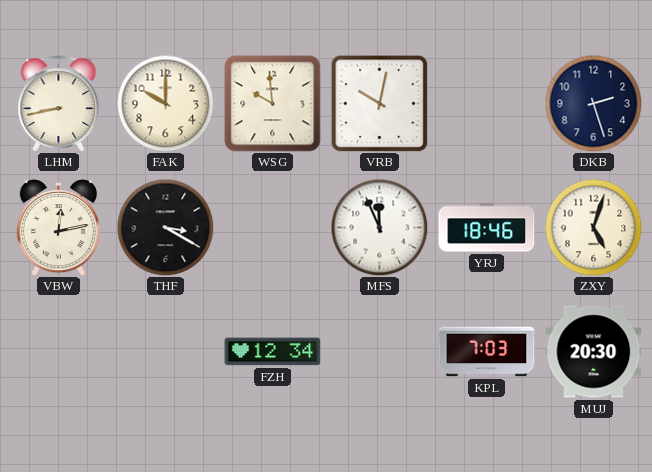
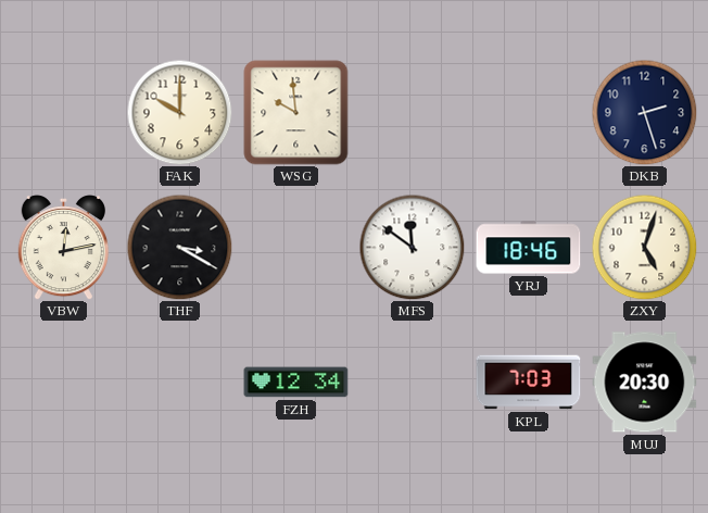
LHM: 8:43 -> none (59, 104)
VRB: 10:02 -> none (380, 104)
MFS: 11:56 -> 11:51 (412, 247)
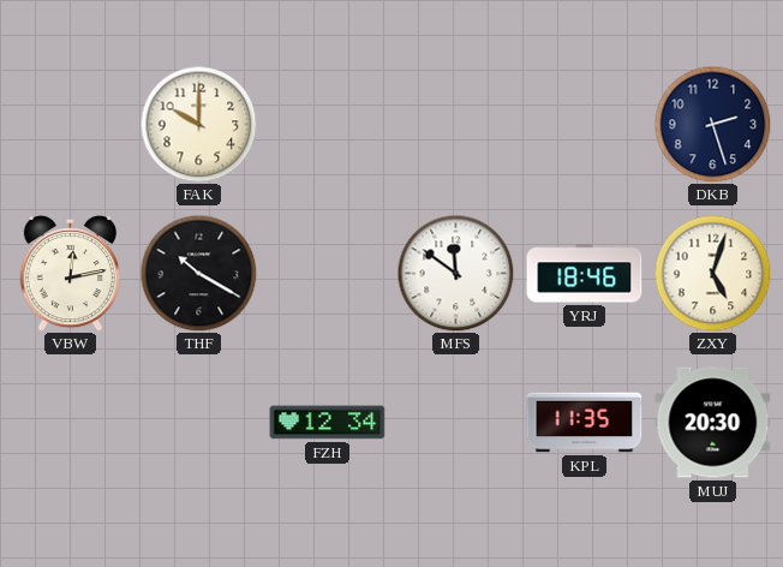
WSG: 9:59 -> none (296, 113)
THF: 3:20 -> 10:20 (198, 273)
KPL: 7:03 -> 11:35 (585, 423)
